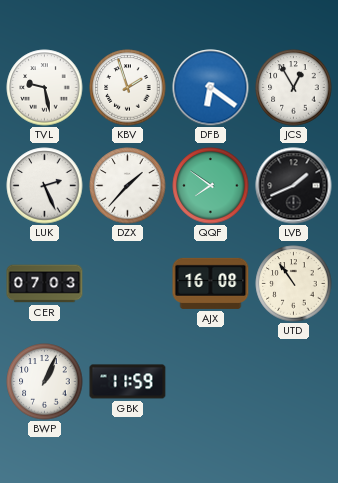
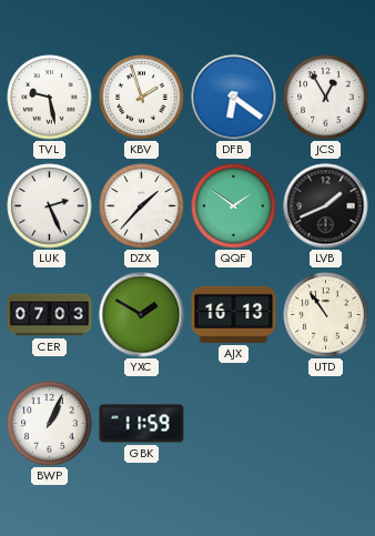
QQF: 7:51 -> 1:51 (234, 206)
YXC: none -> 1:50 (142, 315)
AJX: 16:08 -> 16:13 (234, 314)
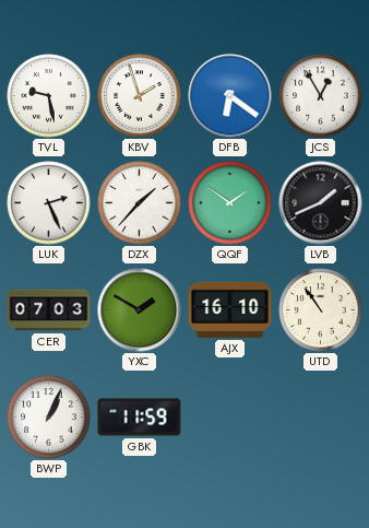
AJX: 16:13 -> 16:10 (230, 309)
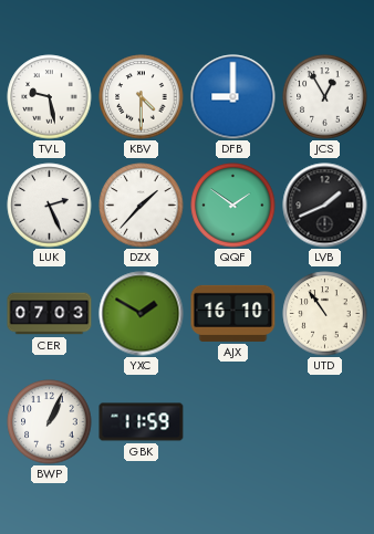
KBV: 1:57 -> 4:30 (142, 97)
DFB: 6:21 -> 9:00 (233, 97)
